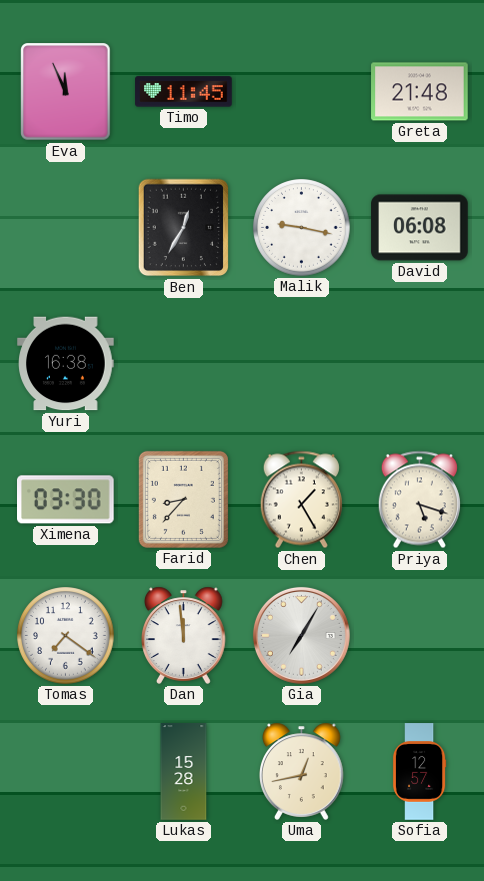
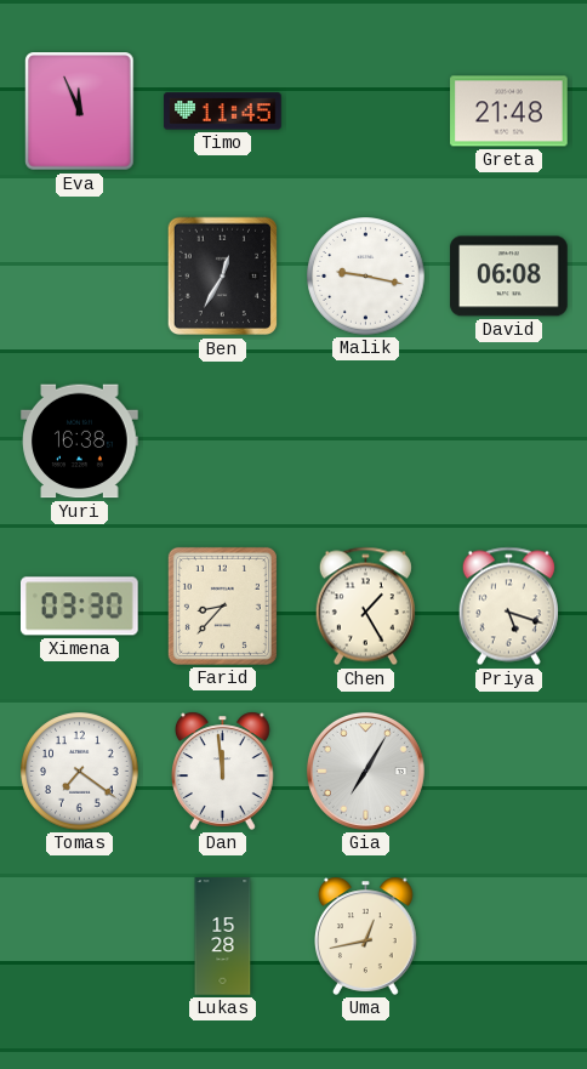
Sofia: 12:57 -> none (419, 772)
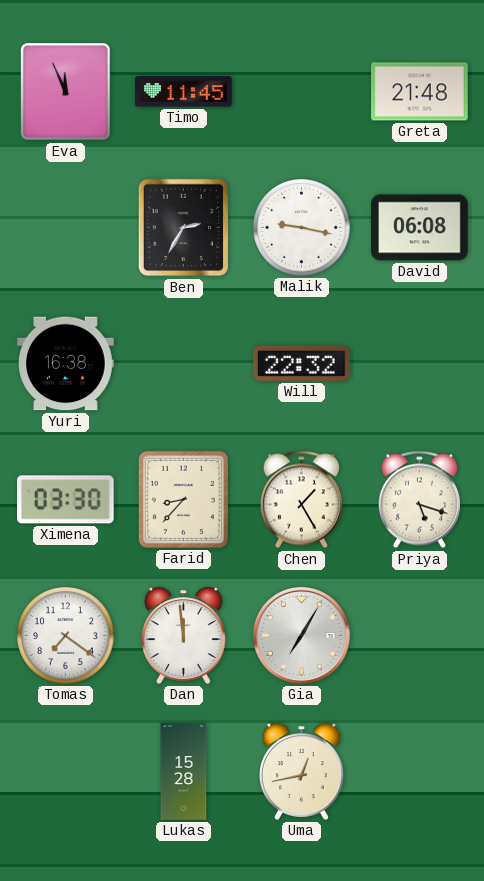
Ben: 12:35 -> 2:35 (184, 228)
Will: none -> 22:32 (302, 363)
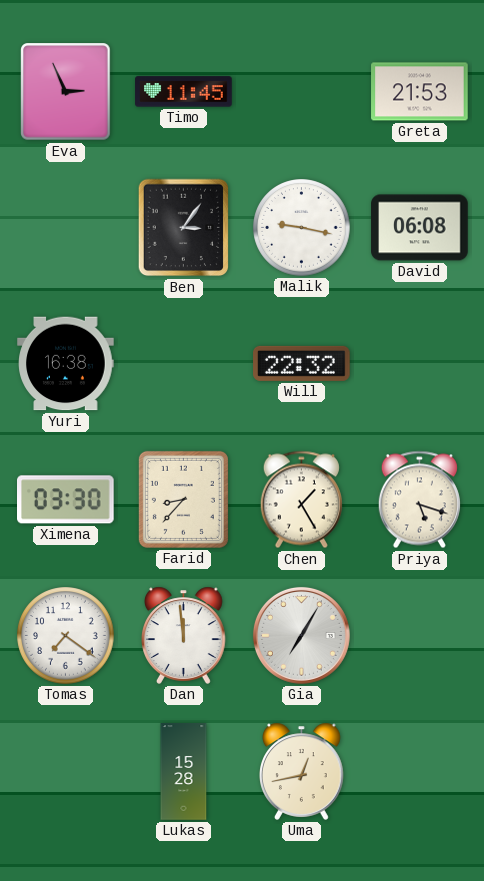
Eva: 11:56 -> 2:56 (66, 92)
Greta: 21:48 -> 21:53 (420, 92)
Ben: 2:35 -> 3:06 (184, 228)
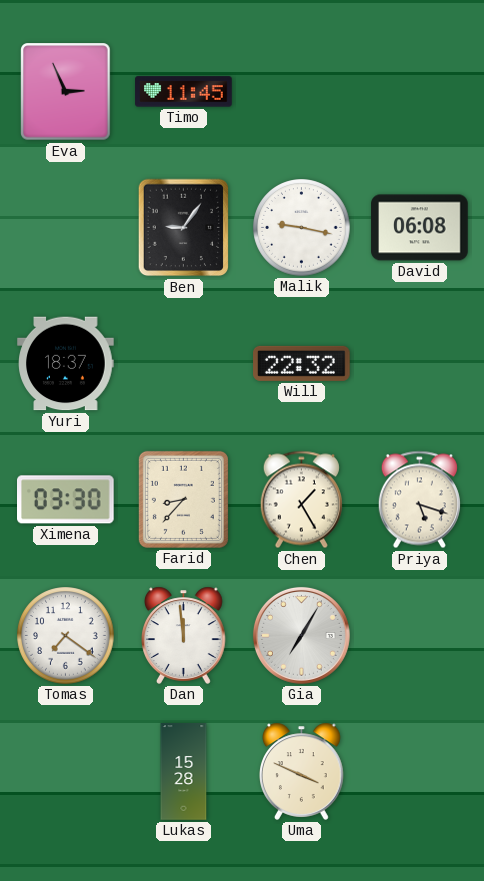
Greta: 21:53 -> none (420, 92)
Ben: 3:06 -> 9:06 (184, 228)
Yuri: 16:38 -> 18:37 (66, 364)
Uma: 12:43 -> 3:49 (302, 771)
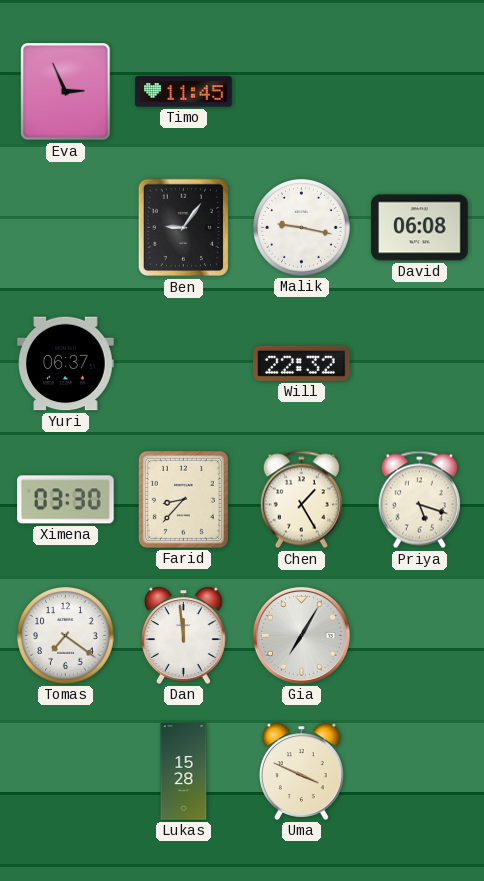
Yuri: 18:37 -> 06:37 (66, 364)
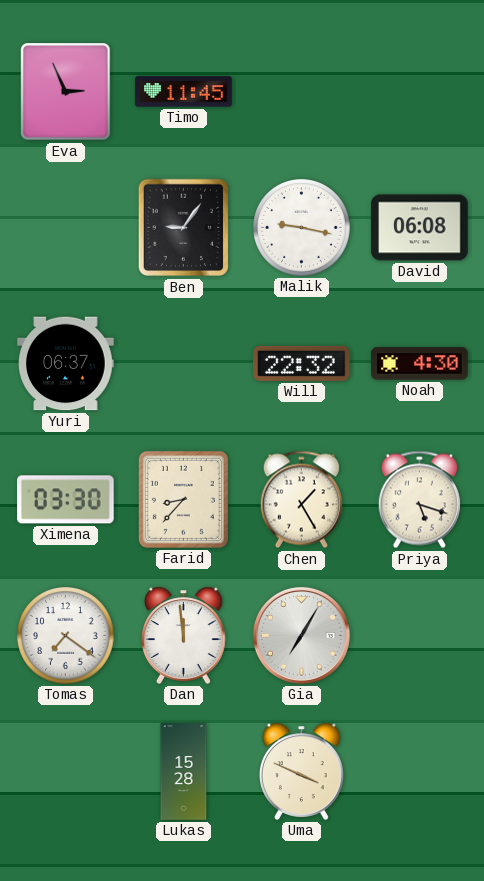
Noah: none -> 4:30 (420, 364)
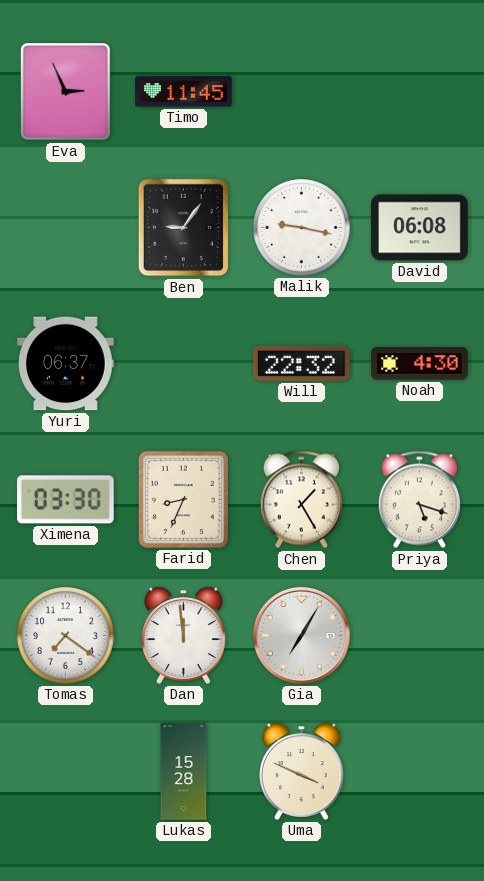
Farid: 8:37 -> 8:34 (183, 499)
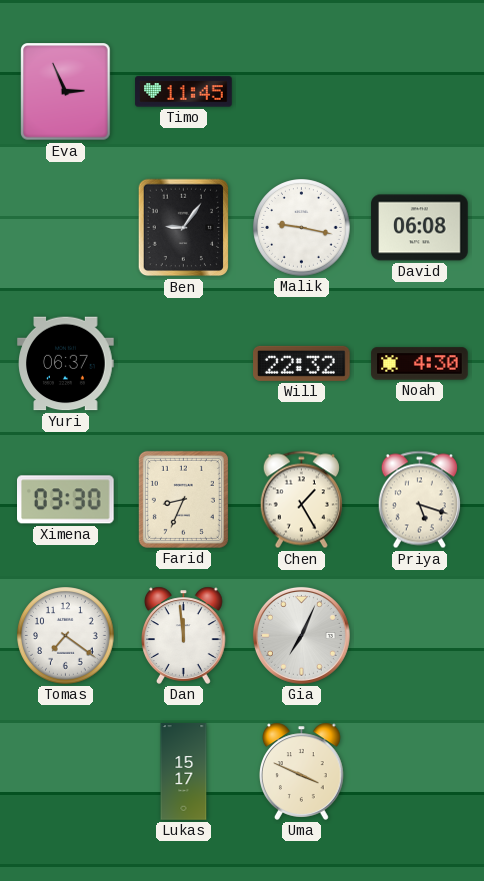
Gia: 7:05 -> 7:04 (301, 635)
Lukas: 15:28 -> 15:17 (184, 772)
